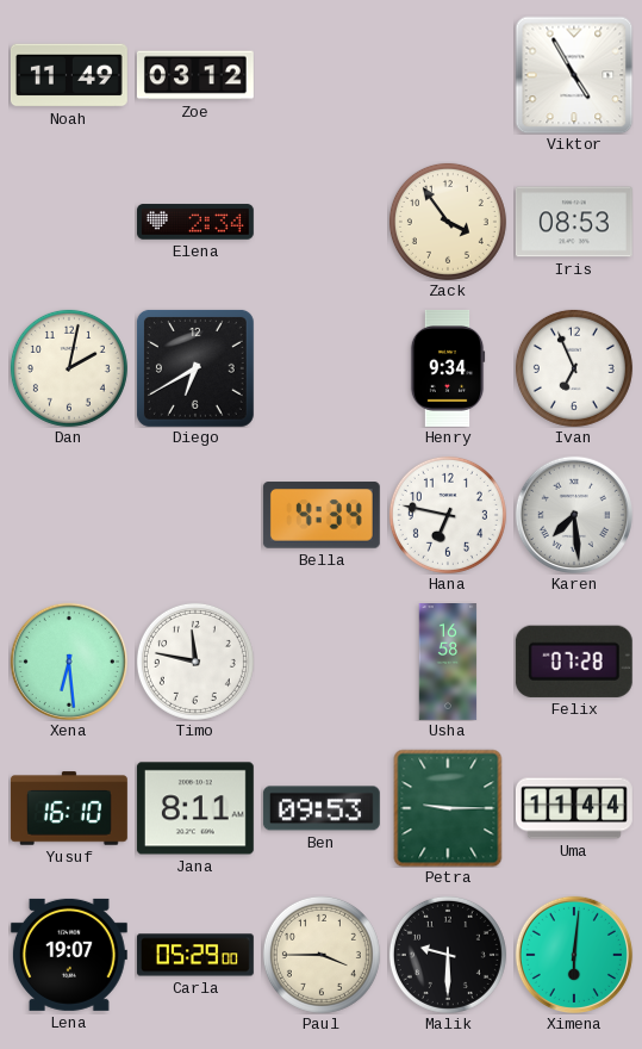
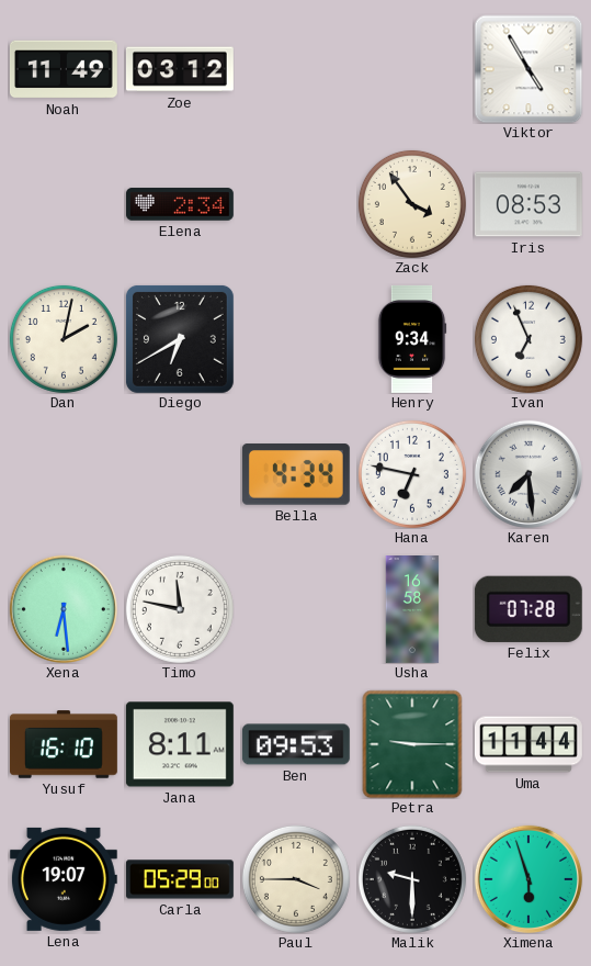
Ximena: 6:01 -> 5:57 (529, 879)
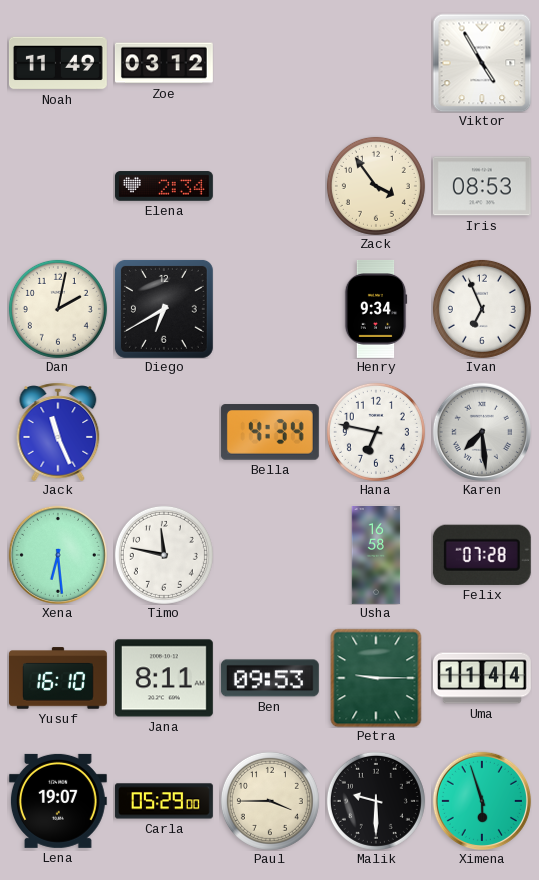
Jack: none -> 11:26 (58, 432)
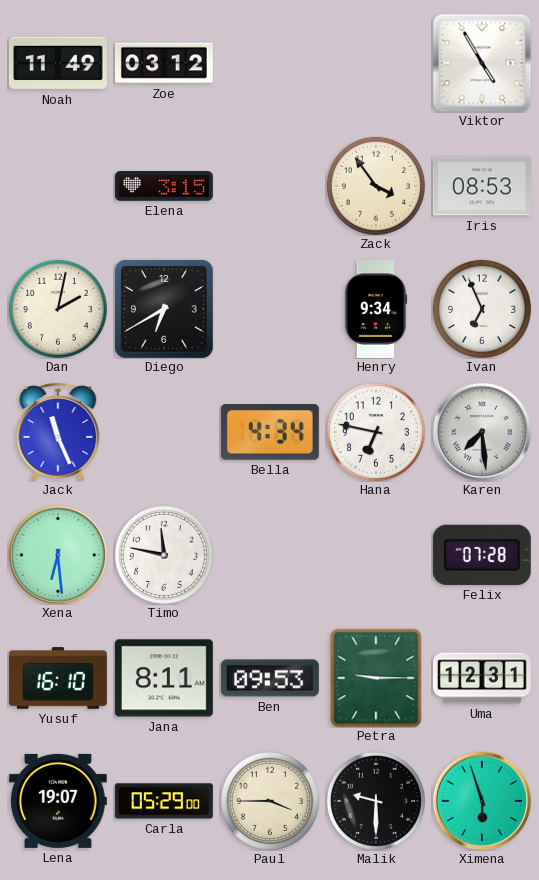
Elena: 2:34 -> 3:15 (164, 186)
Usha: 16:58 -> none (376, 556)
Uma: 11:44 -> 12:31 (483, 678)
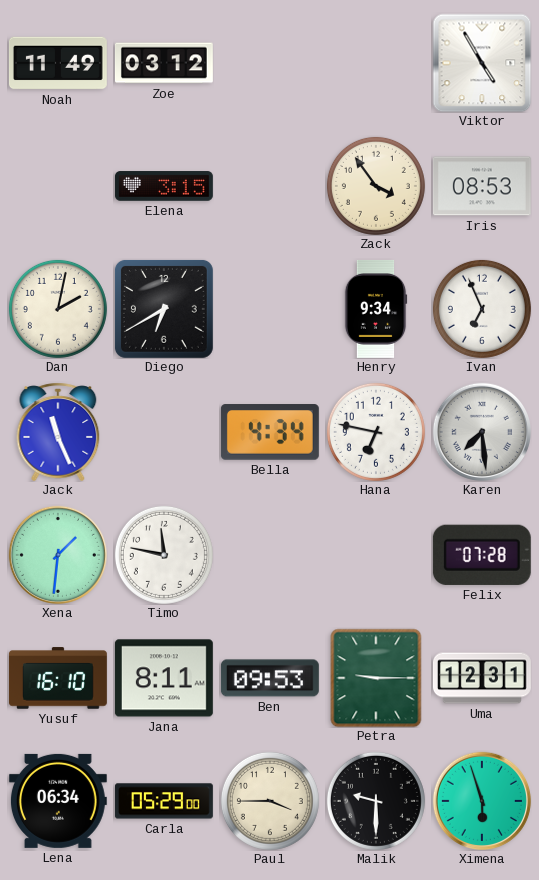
Xena: 6:29 -> 1:31 (58, 555)
Lena: 19:07 -> 06:34 (58, 801)
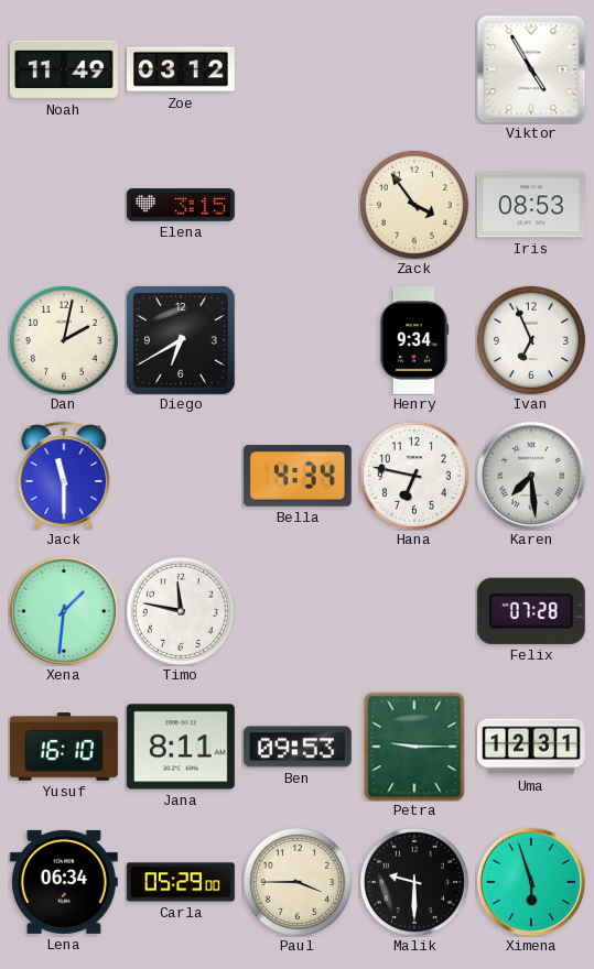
Jack: 11:26 -> 11:30 (64, 476)
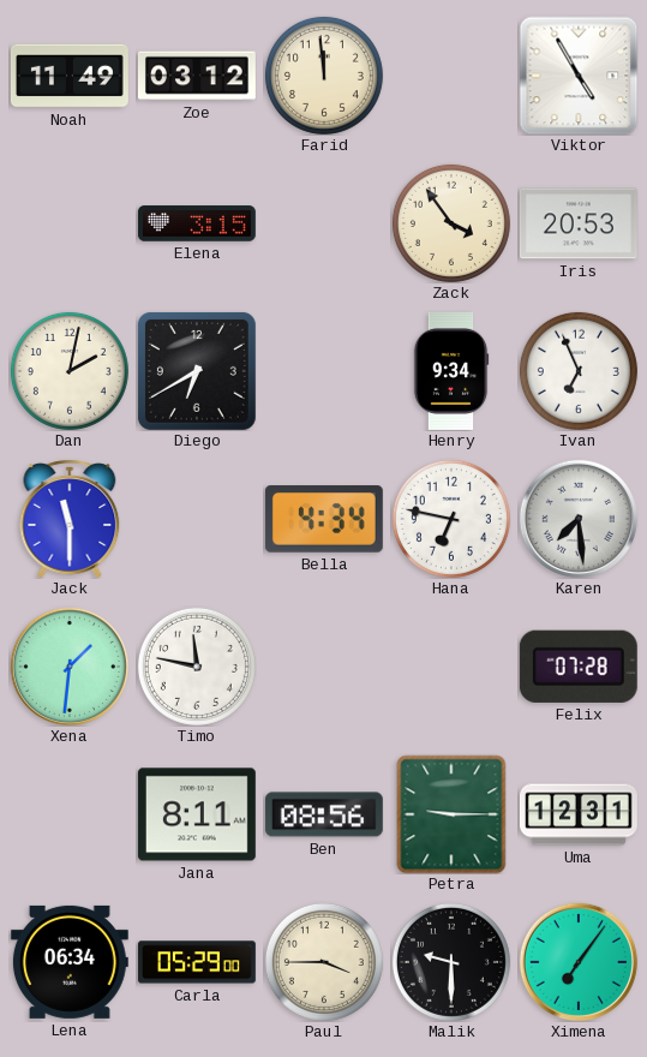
Farid: none -> 11:59 (324, 76)
Iris: 08:53 -> 20:53 (579, 223)
Yusuf: 16:10 -> none (64, 747)
Ben: 09:53 -> 08:56 (324, 814)
Ximena: 5:57 -> 7:06 (579, 962)
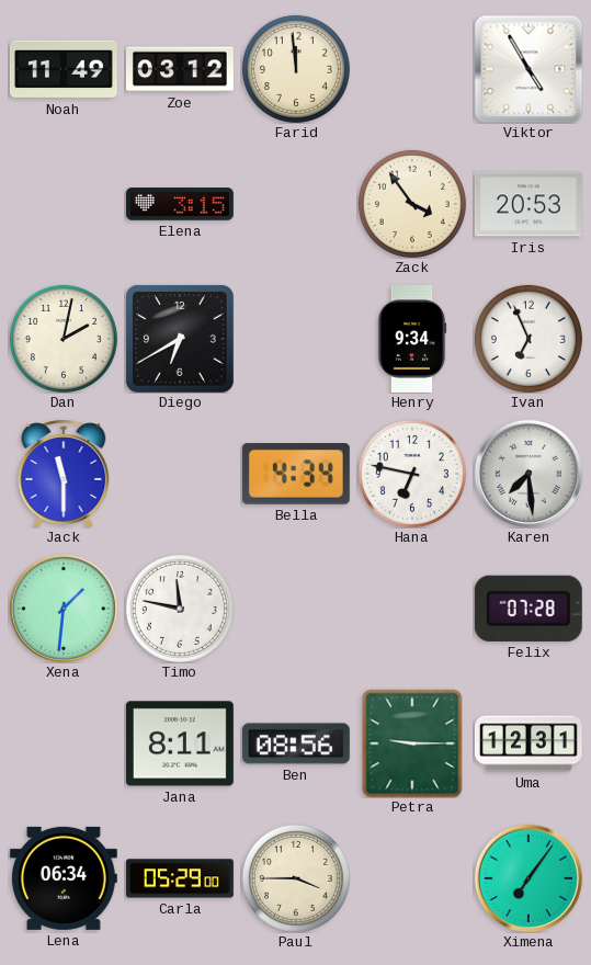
Malik: 9:30 -> none (451, 962)
